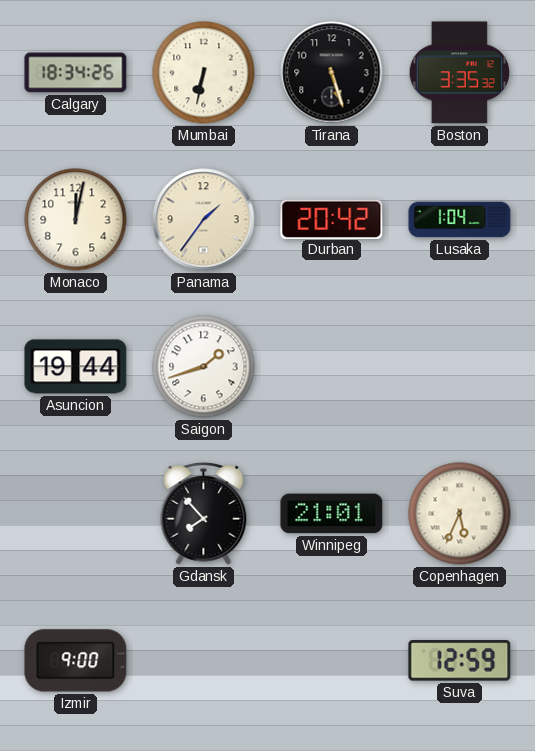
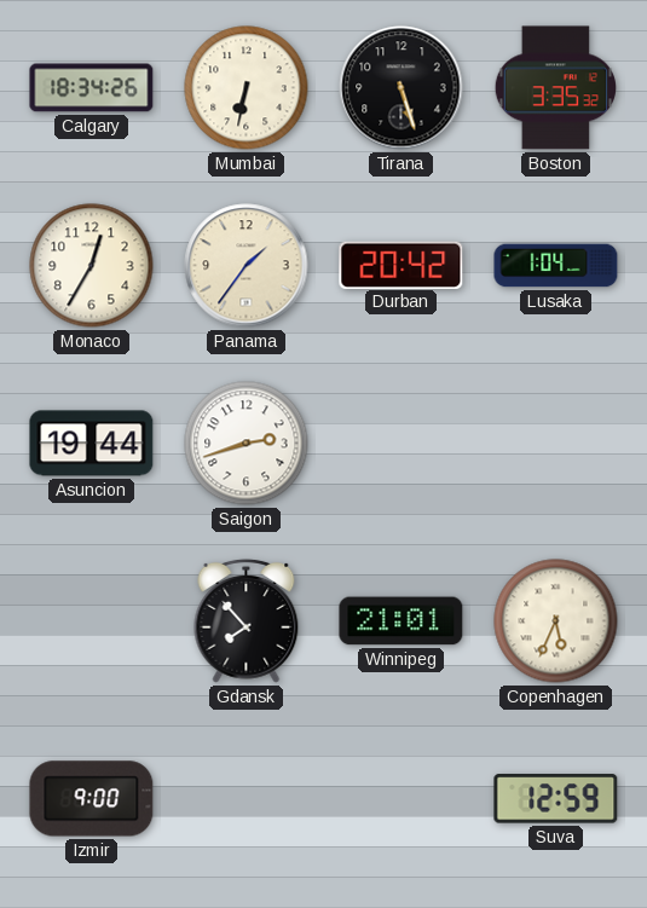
Monaco: 12:02 -> 12:35 (92, 266)
Saigon: 1:42 -> 2:42 (247, 444)
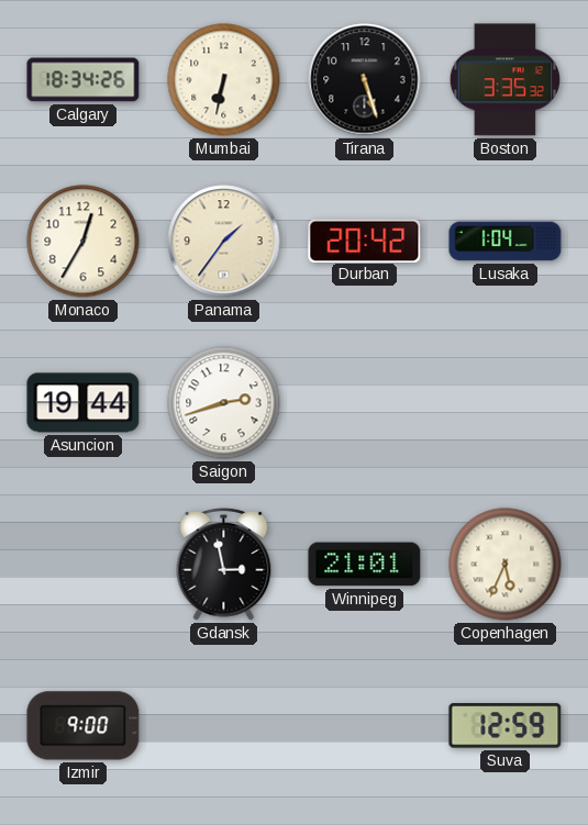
Gdansk: 7:53 -> 2:58 (224, 564)
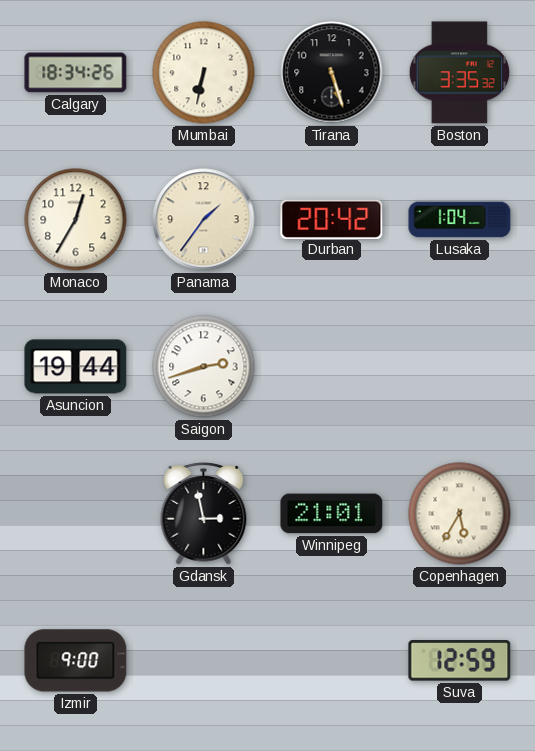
Copenhagen: 5:34 -> 5:35 (460, 514)
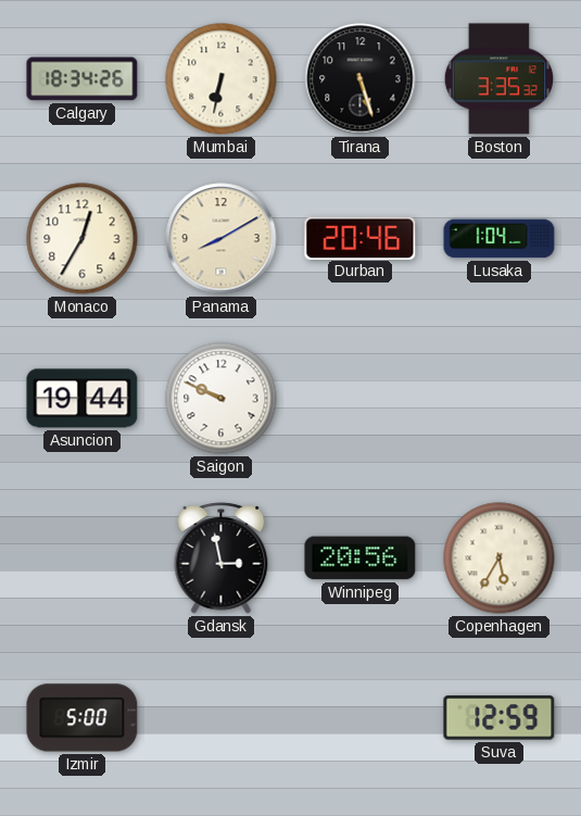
Panama: 1:36 -> 8:10 (222, 239)
Durban: 20:42 -> 20:46 (361, 238)
Saigon: 2:42 -> 9:49 (222, 399)
Winnipeg: 21:01 -> 20:56 (361, 558)
Izmir: 9:00 -> 5:00 (83, 718)
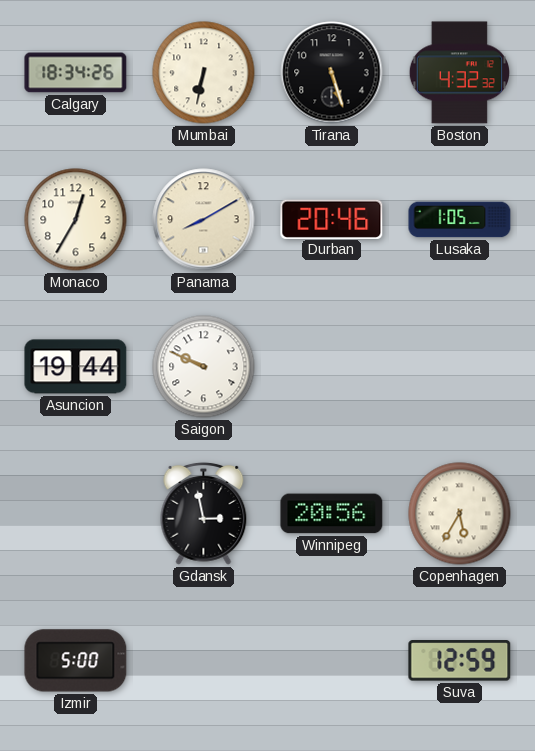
Boston: 3:35 -> 4:32 (459, 73)
Lusaka: 1:04 -> 1:05 (460, 220)
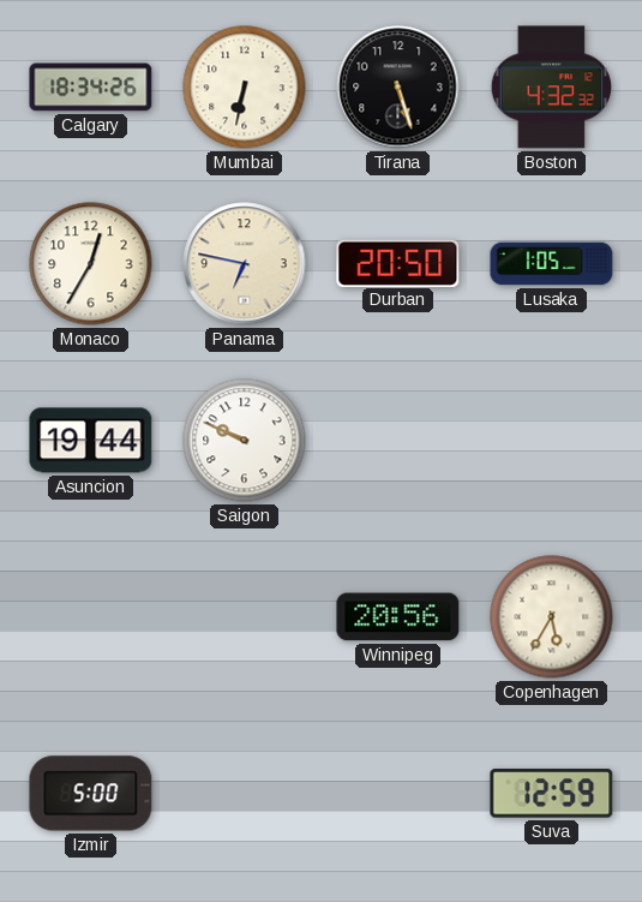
Panama: 8:10 -> 6:47 (245, 264)
Durban: 20:46 -> 20:50 (398, 263)
Gdansk: 2:58 -> none (204, 513)
